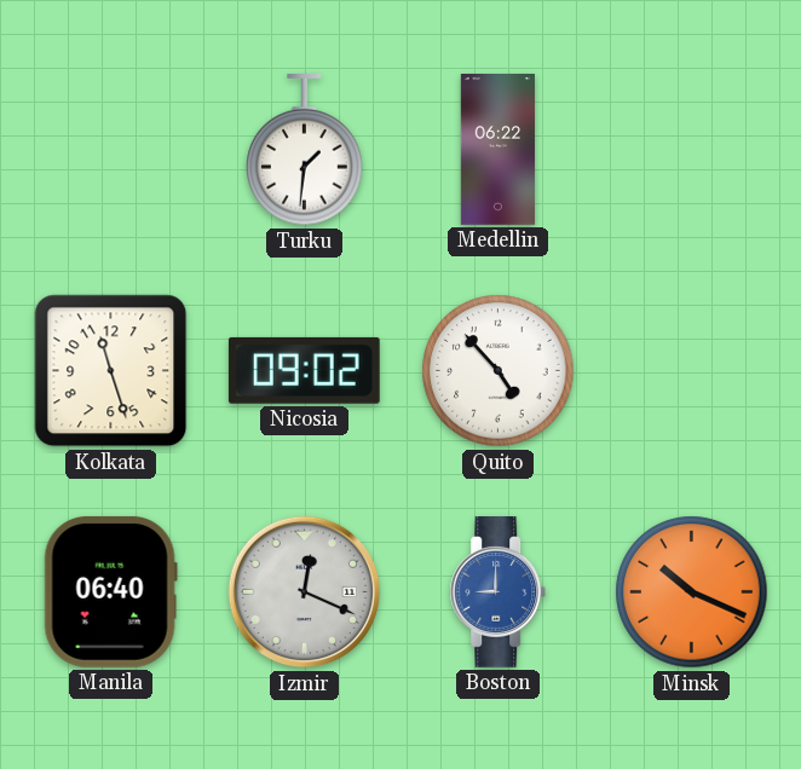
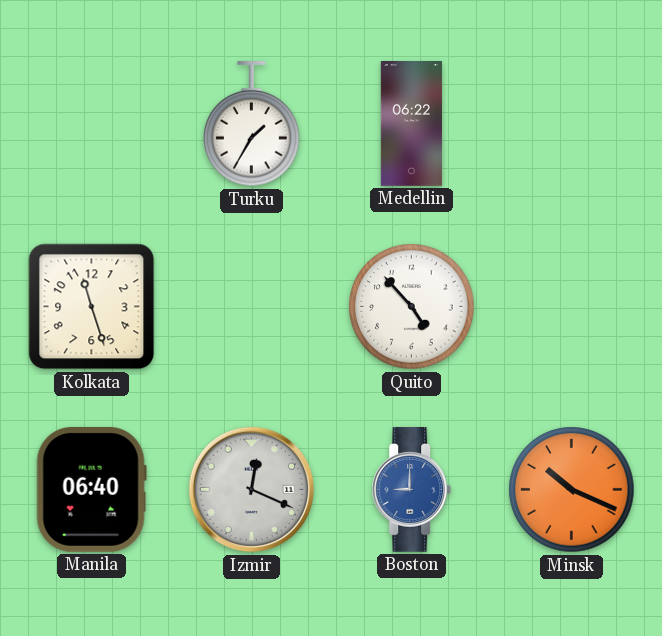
Turku: 1:31 -> 1:35 (252, 125)
Nicosia: 09:02 -> none (304, 370)
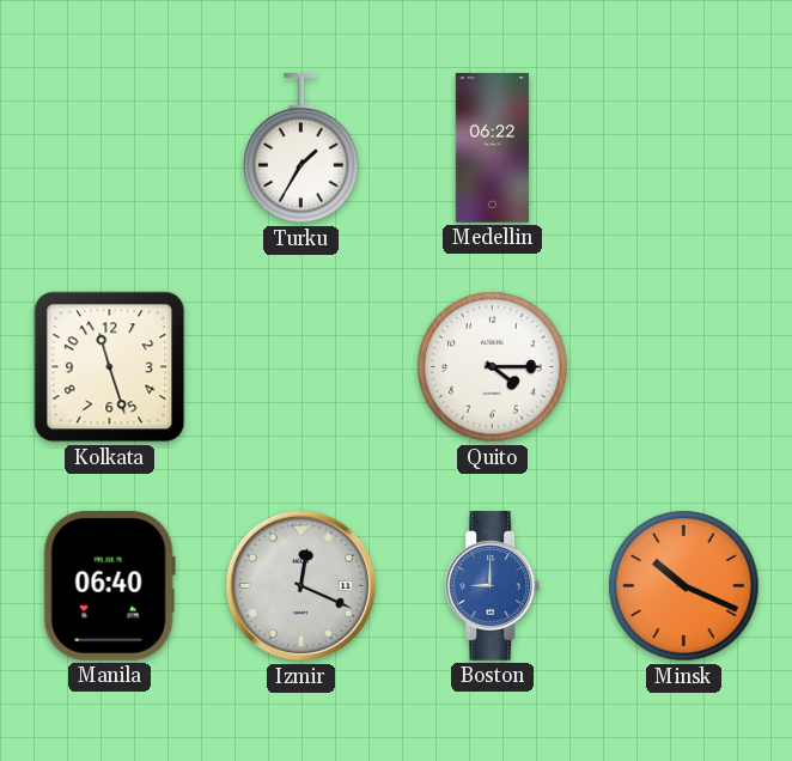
Quito: 4:53 -> 4:15 (493, 367)
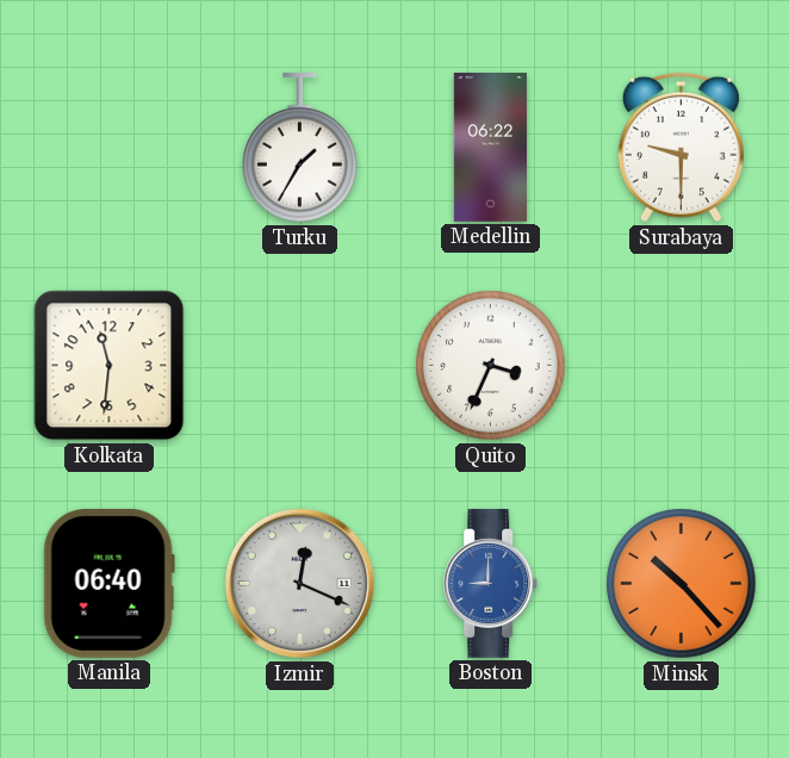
Surabaya: none -> 9:30 (681, 148)
Kolkata: 11:27 -> 11:31 (110, 366)
Quito: 4:15 -> 3:34 (491, 366)
Minsk: 10:19 -> 10:23 (682, 584)
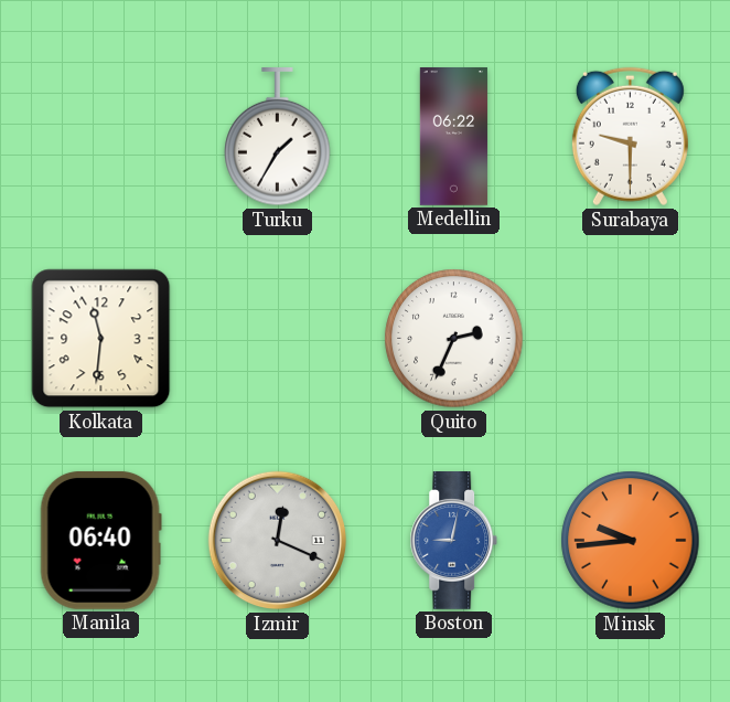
Quito: 3:34 -> 2:34 (454, 339)
Boston: 9:00 -> 9:02 (454, 541)
Minsk: 10:23 -> 9:44 (631, 541)
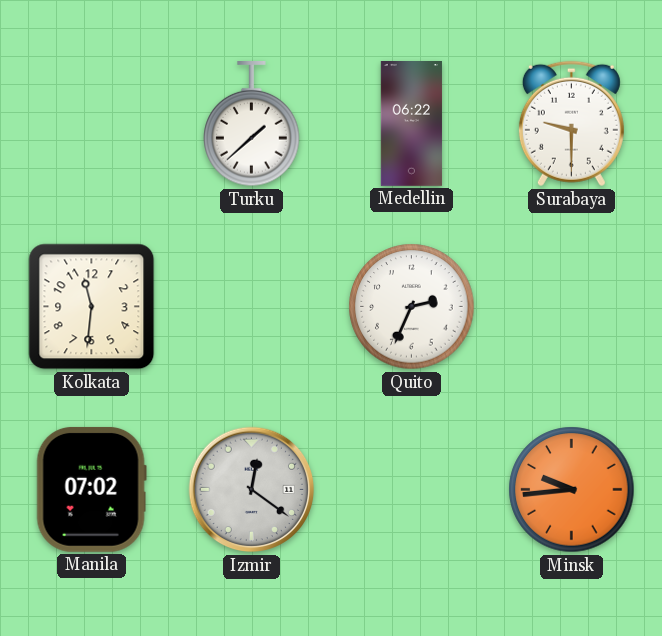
Turku: 1:35 -> 1:38 (252, 125)
Manila: 06:40 -> 07:02 (91, 489)
Izmir: 12:19 -> 12:21 (252, 490)
Boston: 9:02 -> none (454, 541)
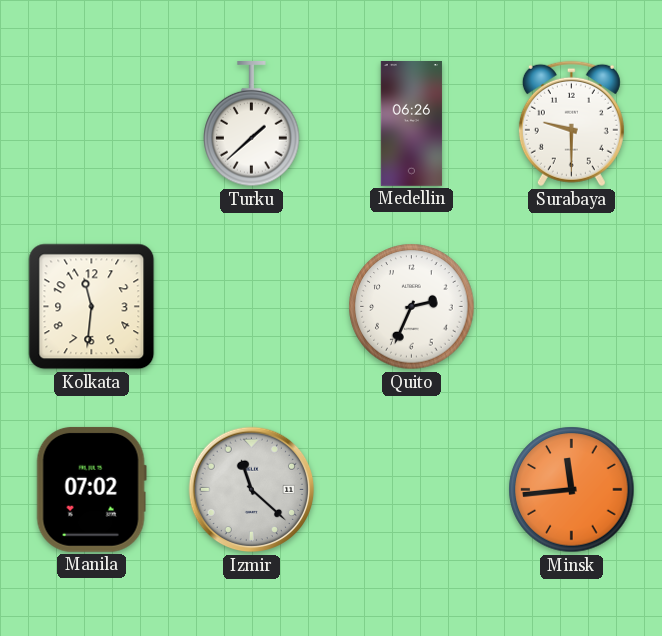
Medellin: 06:22 -> 06:26 (411, 124)
Izmir: 12:21 -> 11:22 (252, 490)
Minsk: 9:44 -> 11:44 (572, 490)
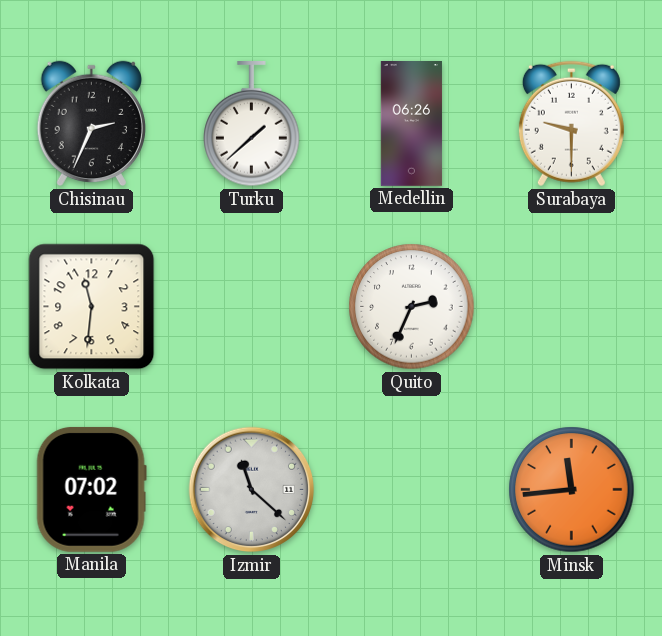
Chisinau: none -> 2:34 (91, 124)
